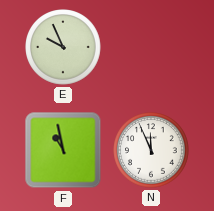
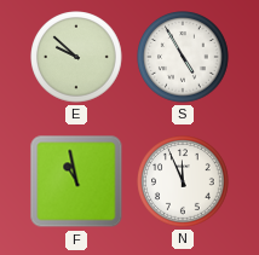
E: 9:56 -> 9:52 (76, 57)
S: none -> 4:55 (183, 57)
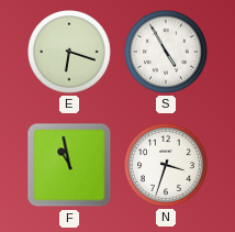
E: 9:52 -> 6:18 (69, 52)
N: 11:56 -> 3:33 (166, 165)
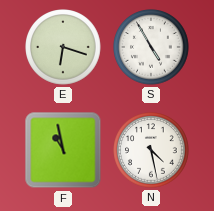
N: 3:33 -> 4:28 (151, 150)
